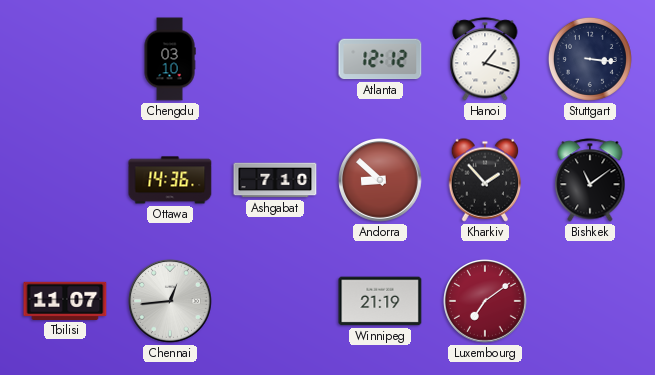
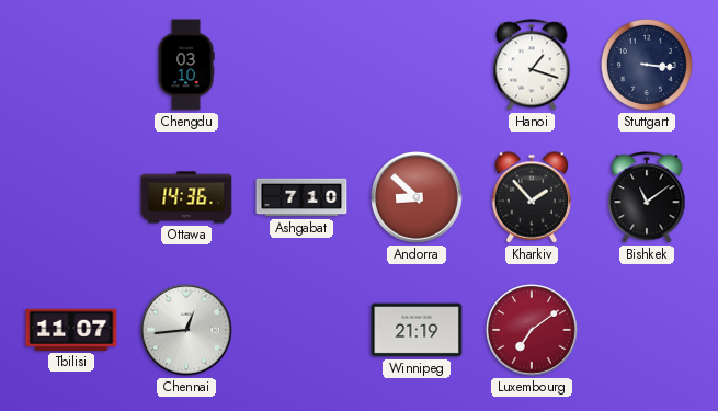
Atlanta: 12:12 -> none (380, 59)
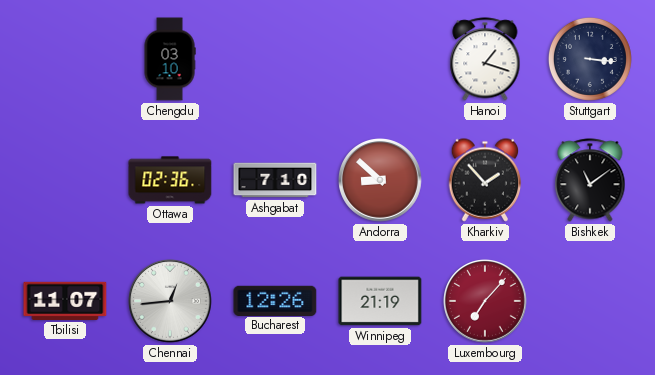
Ottawa: 14:36 -> 02:36 (170, 180)
Bucharest: none -> 12:26 (275, 300)
Luxembourg: 7:09 -> 7:07 (486, 302)
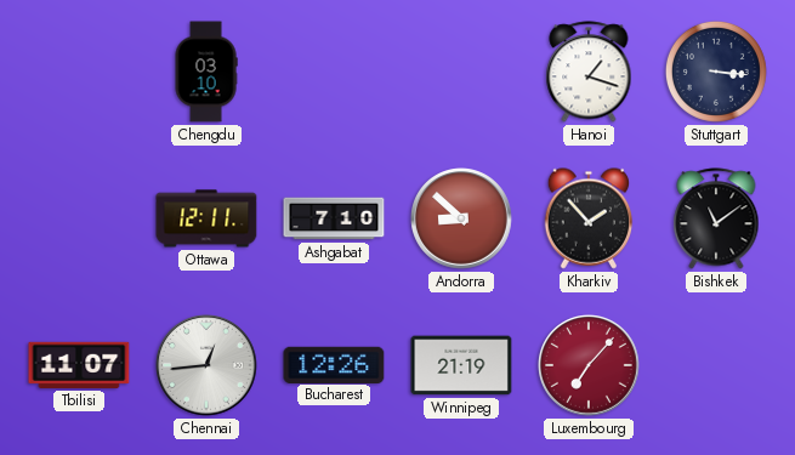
Ottawa: 02:36 -> 12:11 (206, 218)
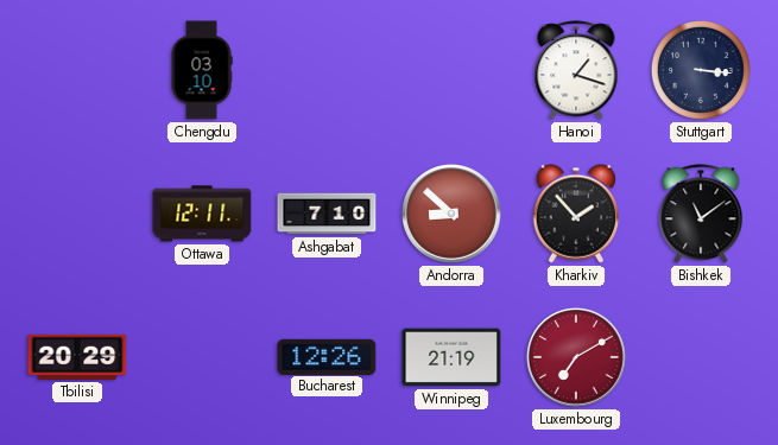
Tbilisi: 11:07 -> 20:29 (77, 357)
Chennai: 12:44 -> none (208, 366)
Luxembourg: 7:07 -> 7:10 (577, 358)
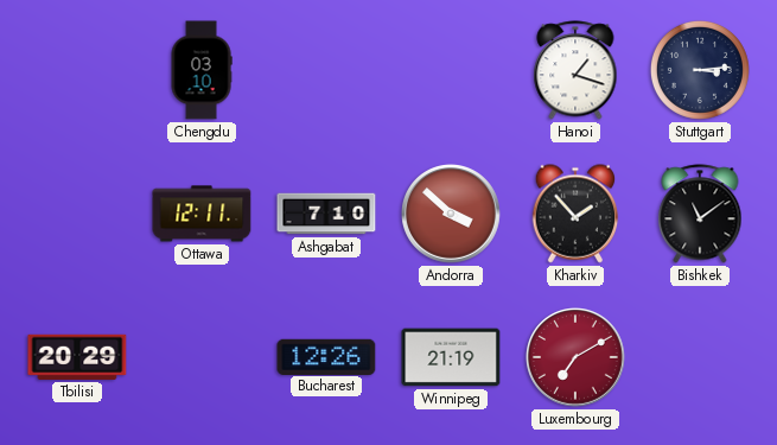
Stuttgart: 3:16 -> 3:14 (700, 70)
Andorra: 8:52 -> 3:52 (452, 215)
